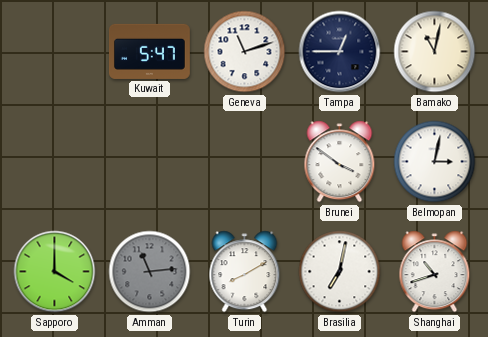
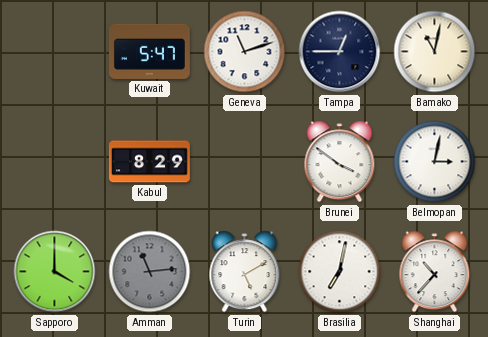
Kabul: none -> 8:29 (149, 162)
Turin: 8:10 -> 5:10 (245, 272)
Shanghai: 10:42 -> 10:37 (435, 272)
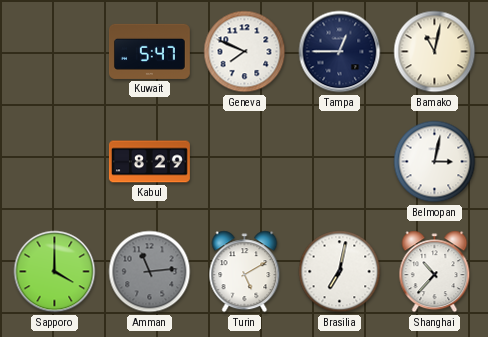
Geneva: 11:12 -> 7:49 (245, 52)
Brunei: 3:51 -> none (340, 162)
